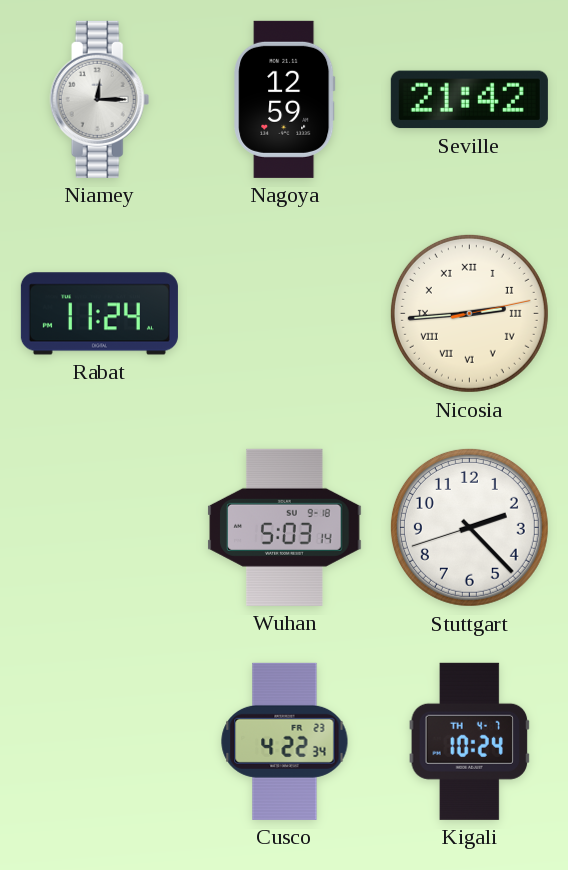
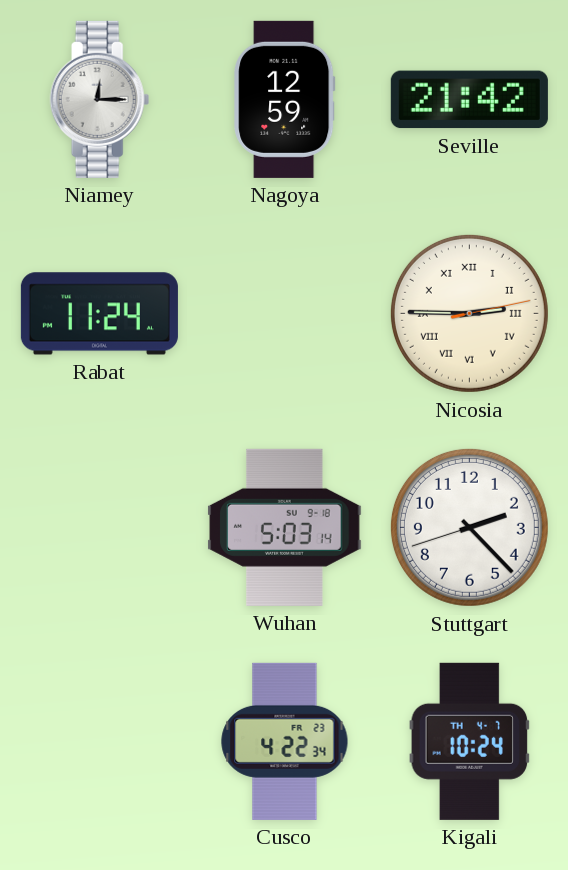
Nicosia: 2:44 -> 2:45 (469, 313)
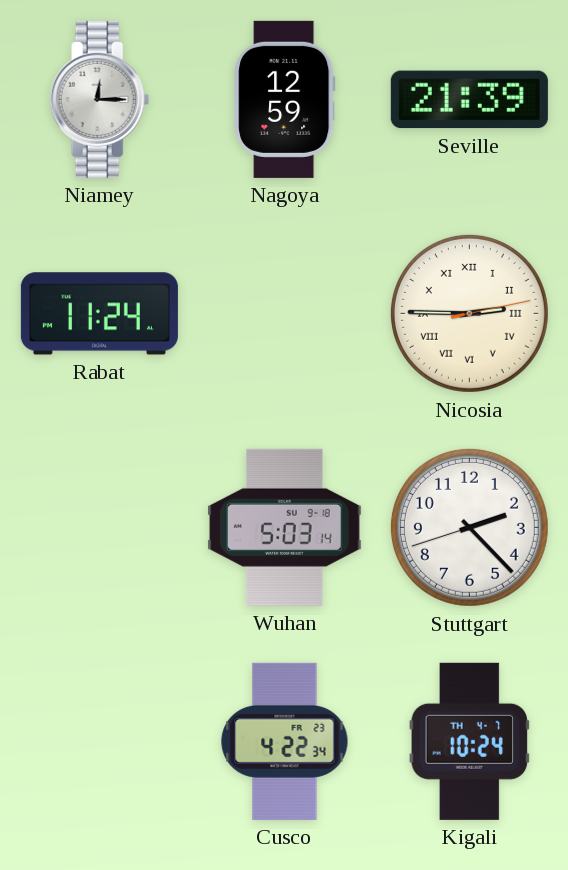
Seville: 21:42 -> 21:39 (469, 100)
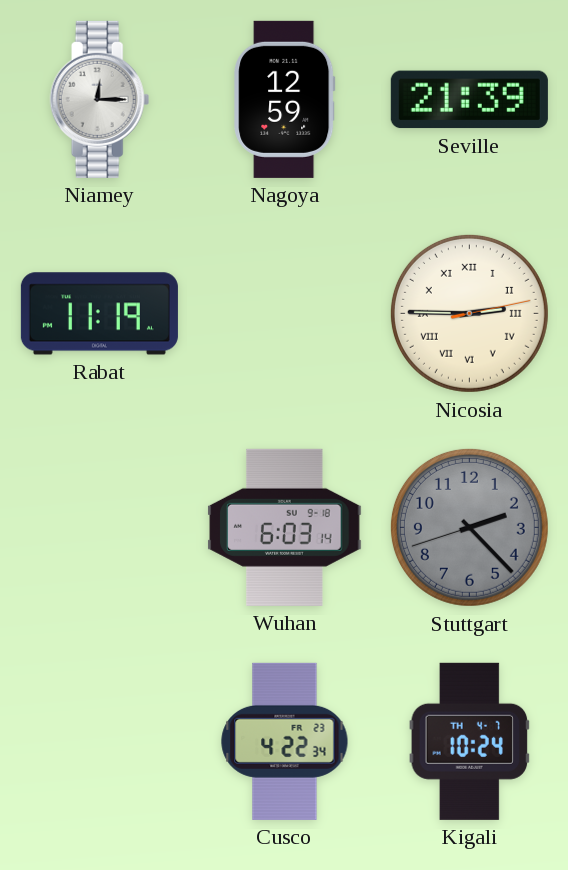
Rabat: 11:24 -> 11:19 (99, 314)
Wuhan: 5:03 -> 6:03 (285, 527)
Stuttgart dial: white -> grey (469, 527)
